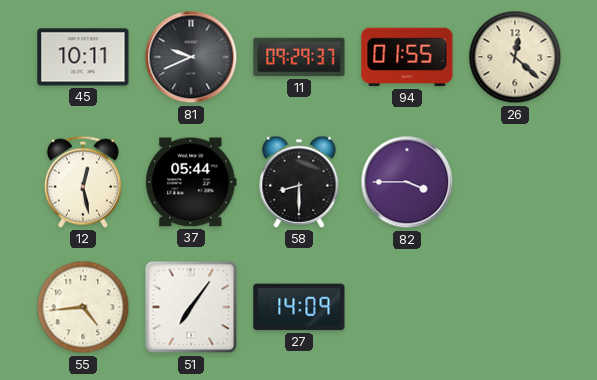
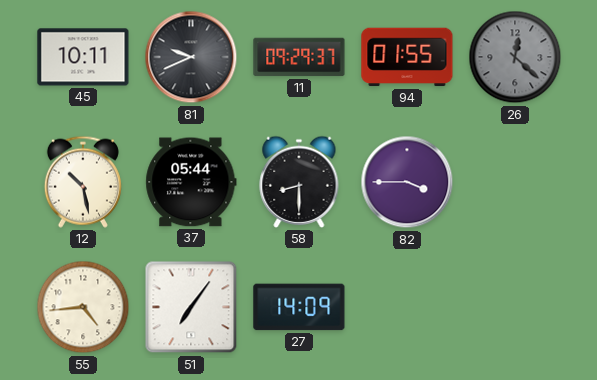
26 dial: cream -> grey (515, 57)
12: 12:28 -> 10:28 (83, 182)
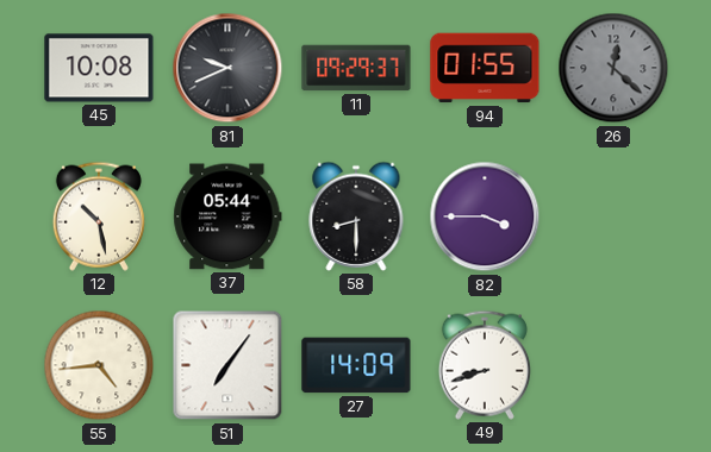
45: 10:11 -> 10:08 (99, 68)
49: none -> 8:42 (485, 365)
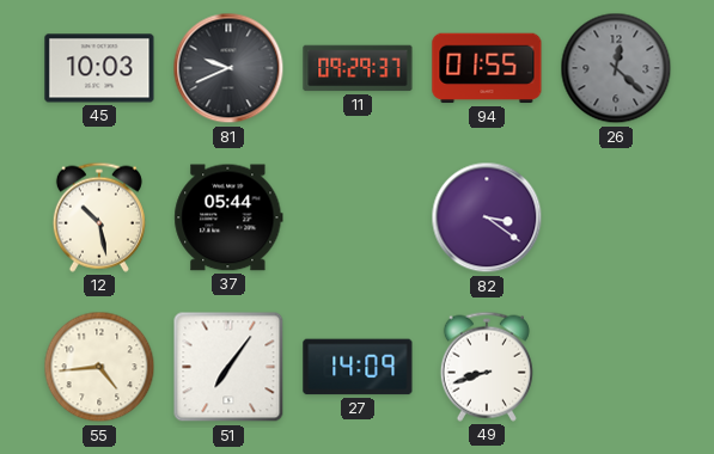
45: 10:08 -> 10:03 (99, 68)
58: 8:30 -> none (356, 216)
82: 3:45 -> 3:21 (487, 217)
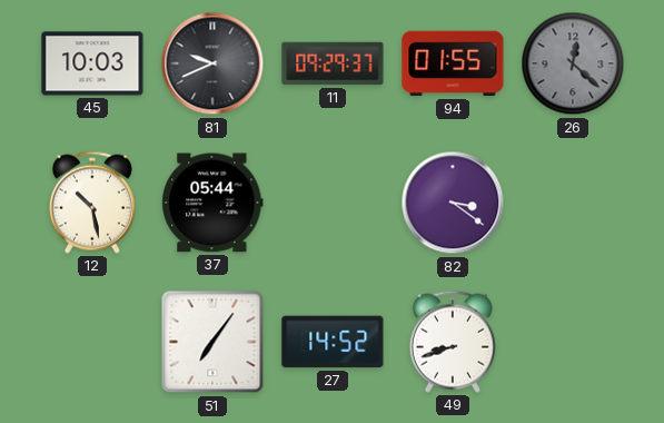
55: 4:44 -> none (99, 367)
27: 14:09 -> 14:52 (333, 342)
